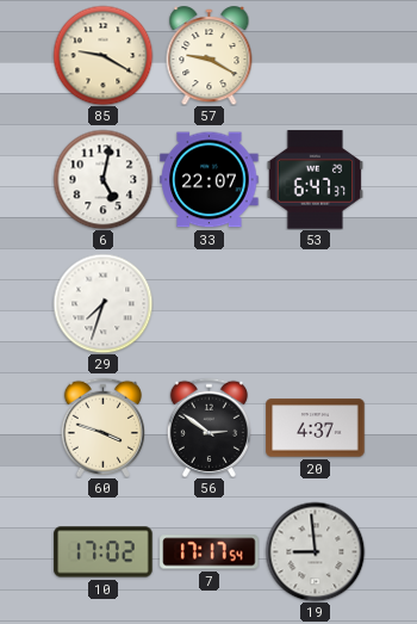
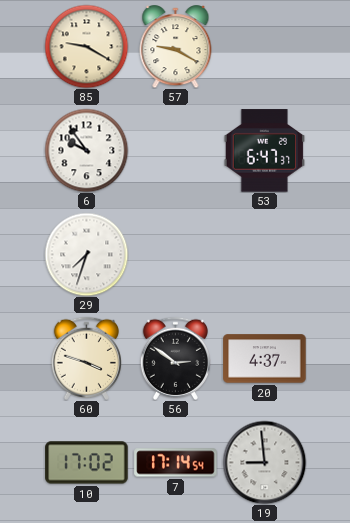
6: 5:02 -> 9:54 (86, 150)
33: 22:07 -> none (210, 180)
7: 17:17 -> 17:14 (176, 463)
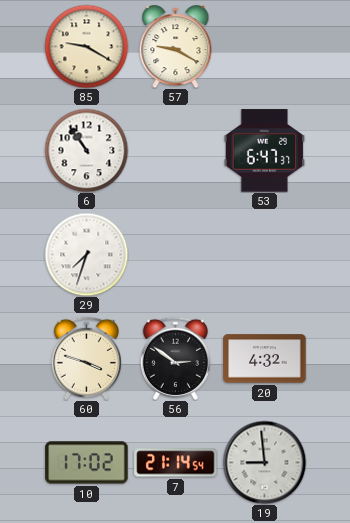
6: 9:54 -> 10:54 (86, 150)
20: 4:37 -> 4:32 (265, 359)
7: 17:14 -> 21:14 (176, 463)
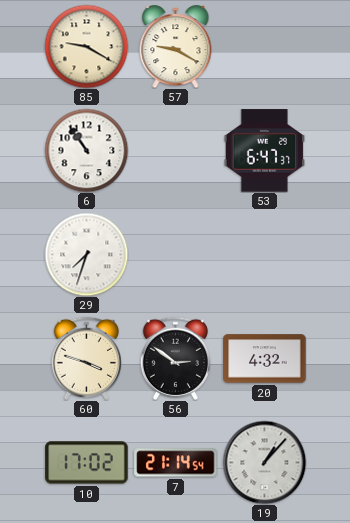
19: 8:59 -> 1:07 (264, 462)
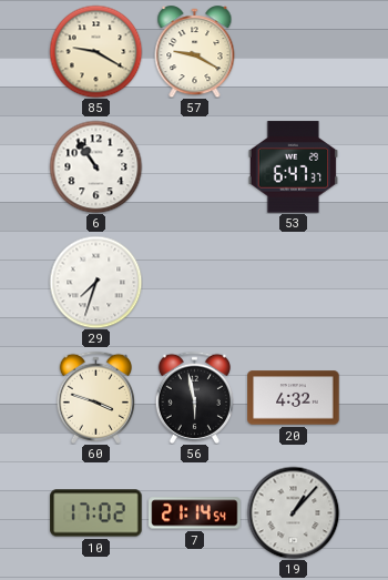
56: 2:51 -> 5:58 (194, 397)
